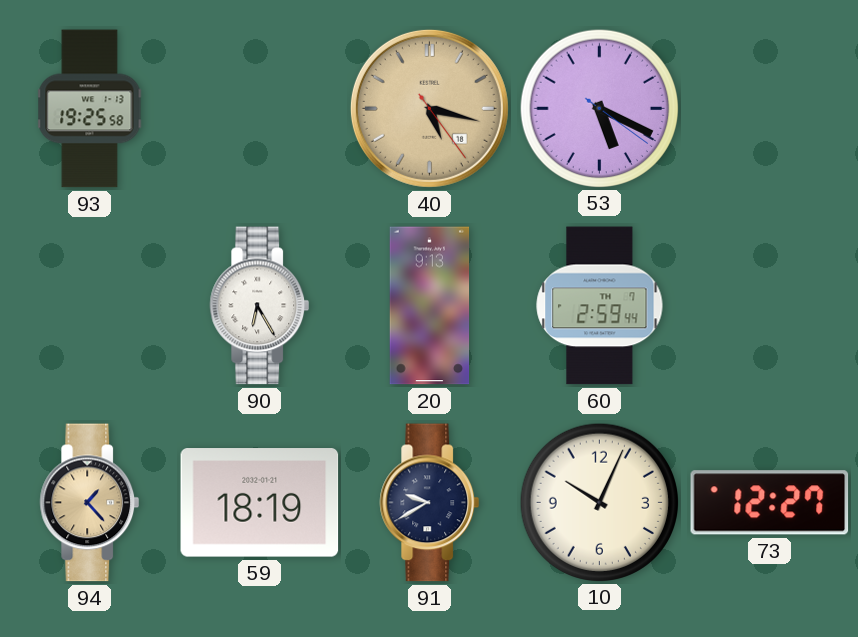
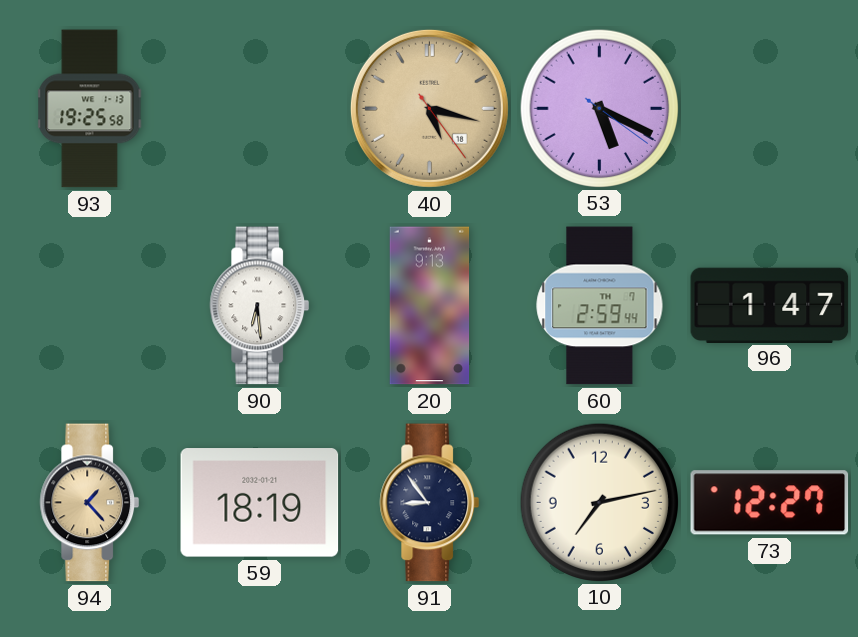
90: 6:25 -> 6:29 (260, 306)
96: none -> 1:47 (770, 305)
91: 9:40 -> 8:54 (430, 503)
10: 10:04 -> 7:13 (599, 502)
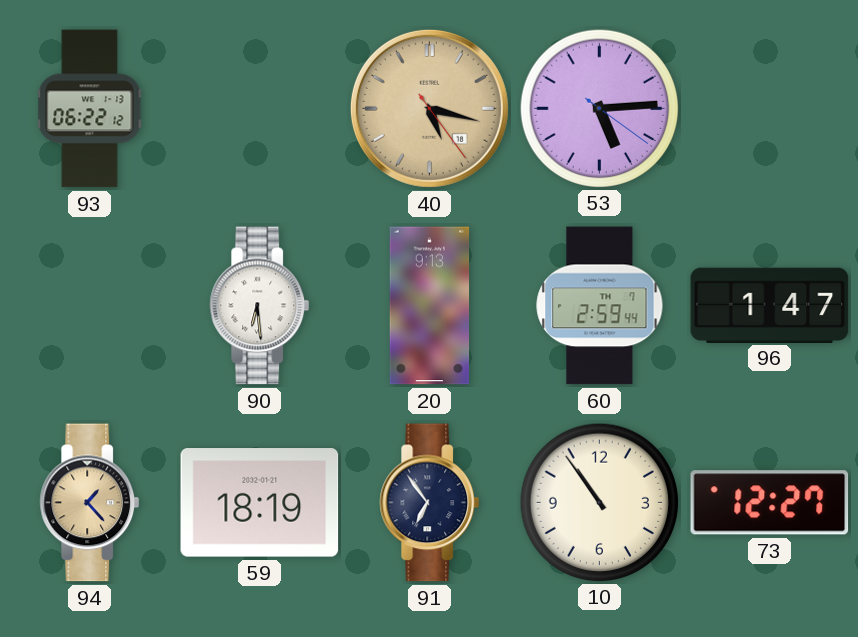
93: 19:25 -> 06:22 (90, 109)
53: 5:19 -> 5:14 (599, 108)
91: 8:54 -> 6:54 (430, 503)
10: 7:13 -> 10:54 (599, 502)
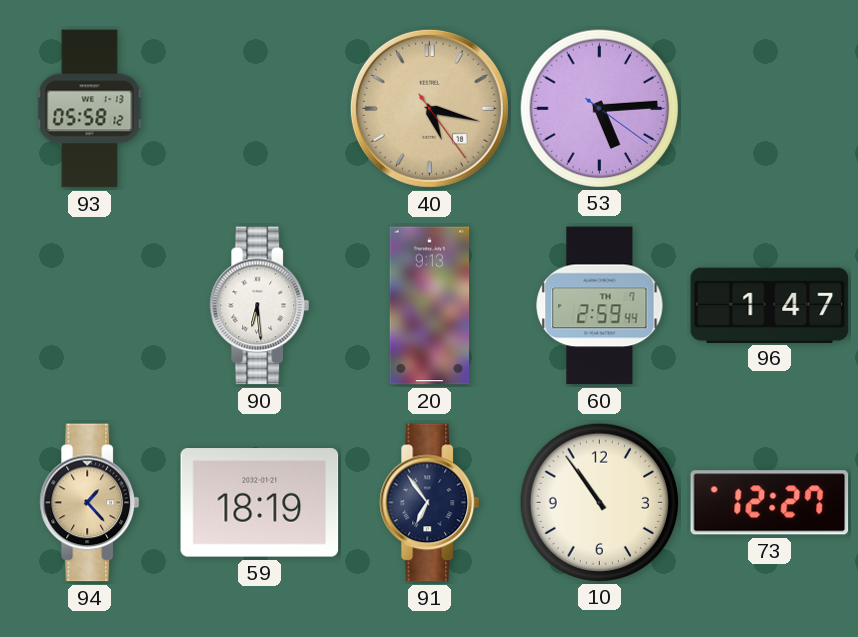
93: 06:22 -> 05:58 (90, 109)
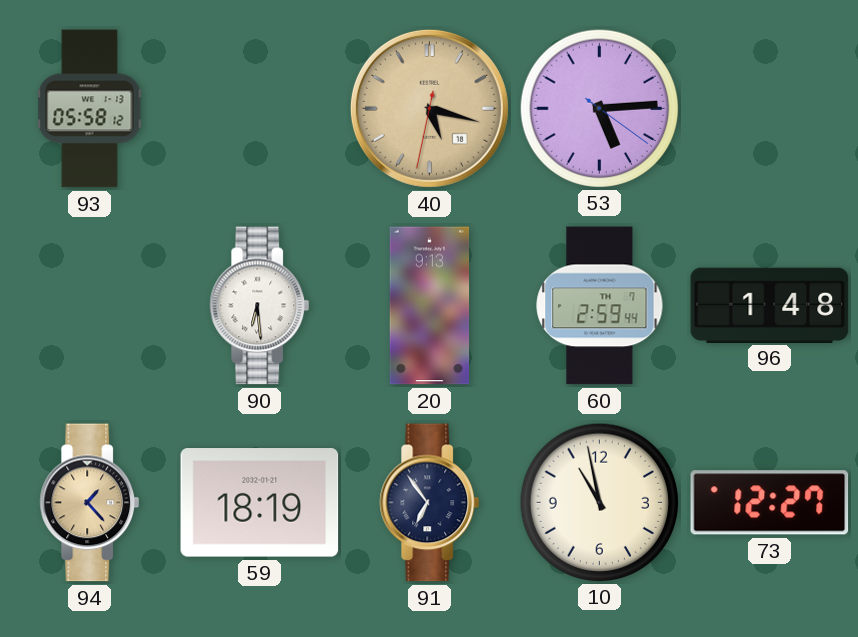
40: 5:17:24 -> 5:17:32 (429, 108)
96: 1:47 -> 1:48 (770, 305)
10: 10:54 -> 10:58 (599, 502)
